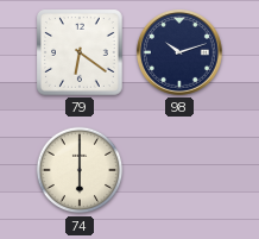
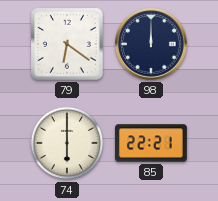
98: 10:12 -> 12:00 (151, 44)
85: none -> 22:21 (151, 143)
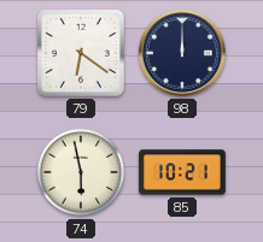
74: 6:00 -> 5:58 (81, 172)
85: 22:21 -> 10:21 (182, 172)
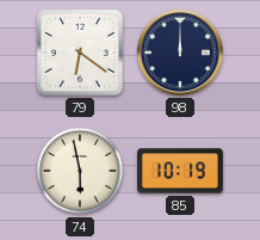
85: 10:21 -> 10:19 (180, 171)
